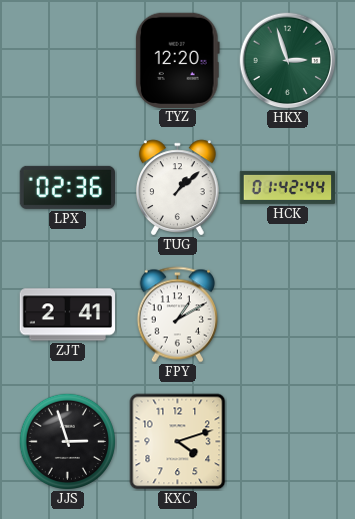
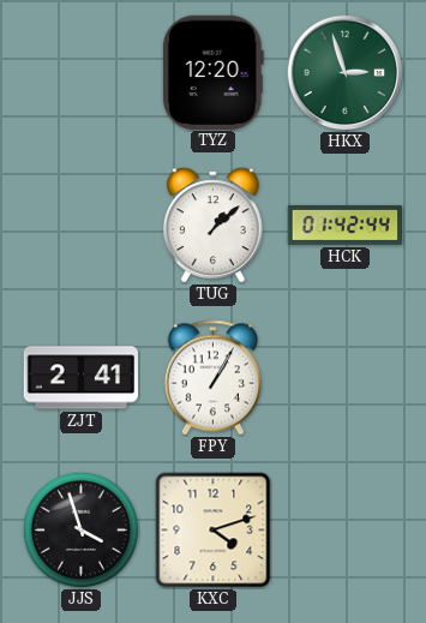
LPX: 02:36 -> none (67, 187)
FPY: 1:10 -> 1:05 (212, 378)
JJS: 2:57 -> 3:57 (80, 529)
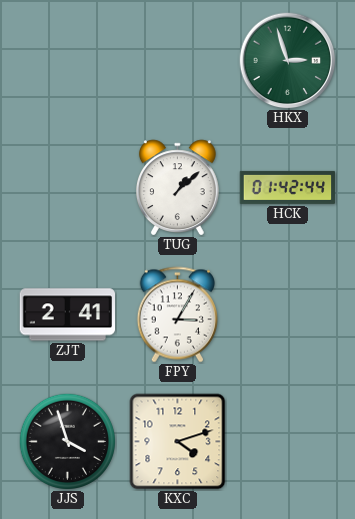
TYZ: 12:20 -> none (212, 72)
FPY: 1:05 -> 3:05 (177, 315)
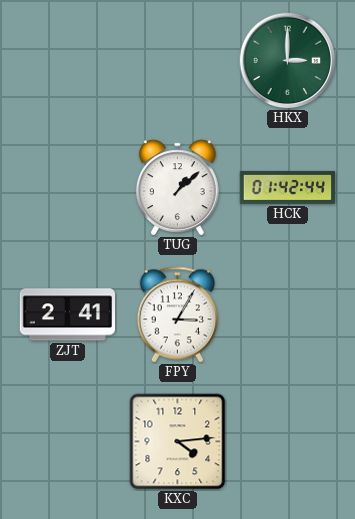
HKX: 2:57 -> 3:00 (288, 61)
JJS: 3:57 -> none (67, 441)
KXC: 4:12 -> 4:14 (178, 442)
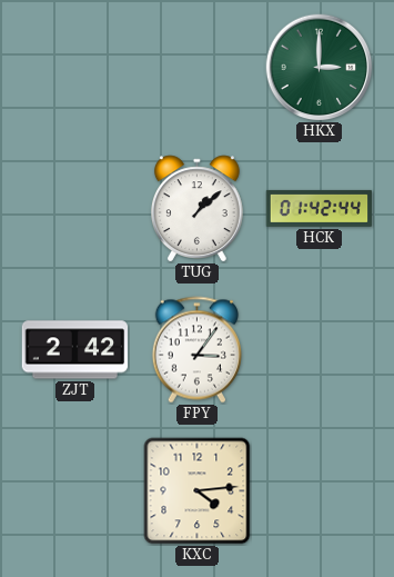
ZJT: 2:41 -> 2:42 (75, 350)
FPY: 3:05 -> 3:06 (196, 350)
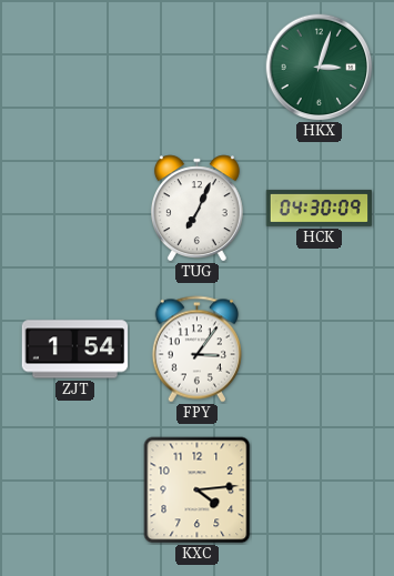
HKX: 3:00 -> 3:03 (320, 68)
TUG: 1:08 -> 7:04 (196, 208)
HCK: 01:42 -> 04:30 (320, 208)
ZJT: 2:42 -> 1:54 (75, 350)
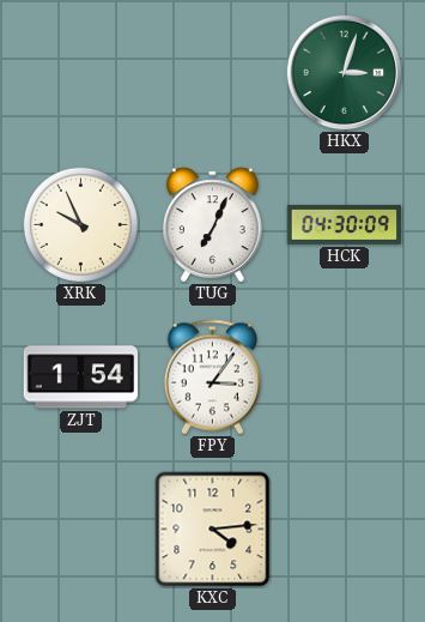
XRK: none -> 9:56 (80, 224)
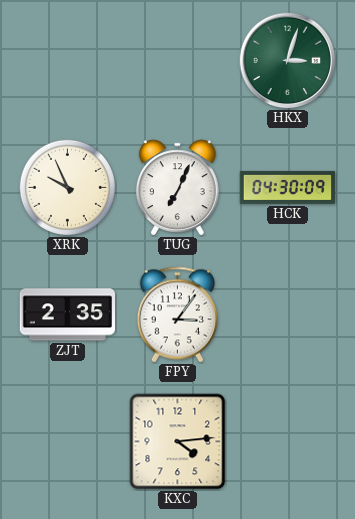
ZJT: 1:54 -> 2:35 (68, 315)
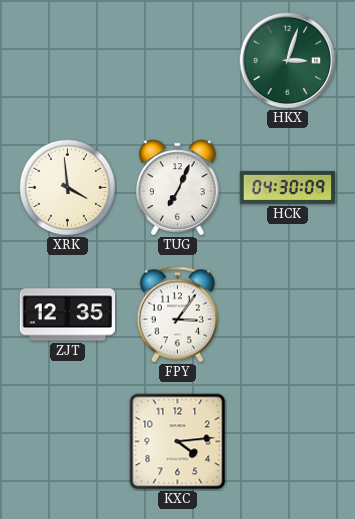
XRK: 9:56 -> 3:59 (67, 187)
ZJT: 2:35 -> 12:35 (68, 315)
